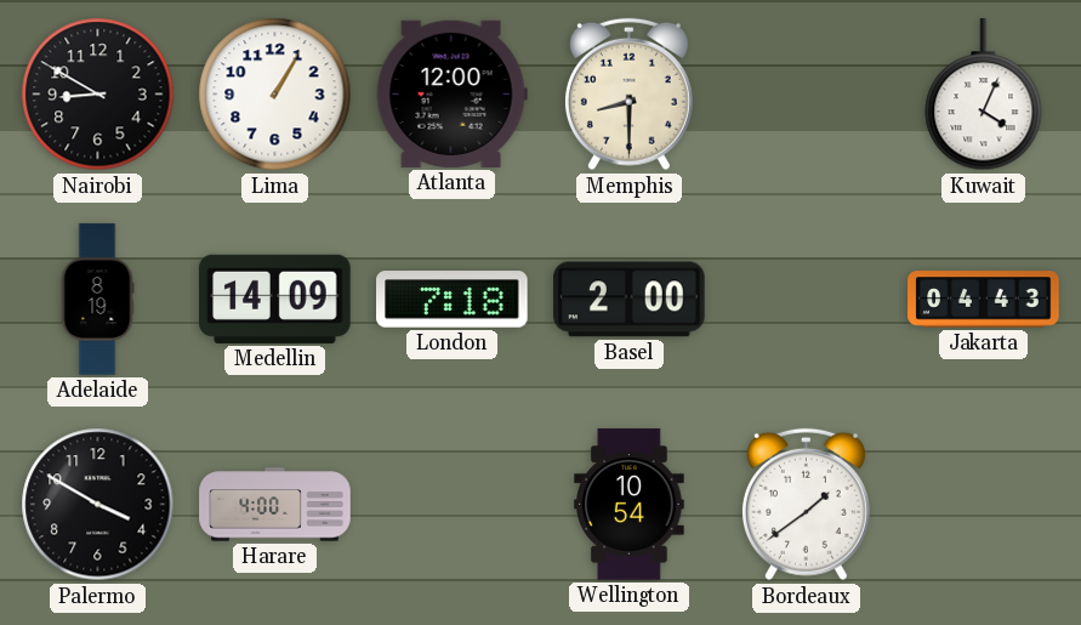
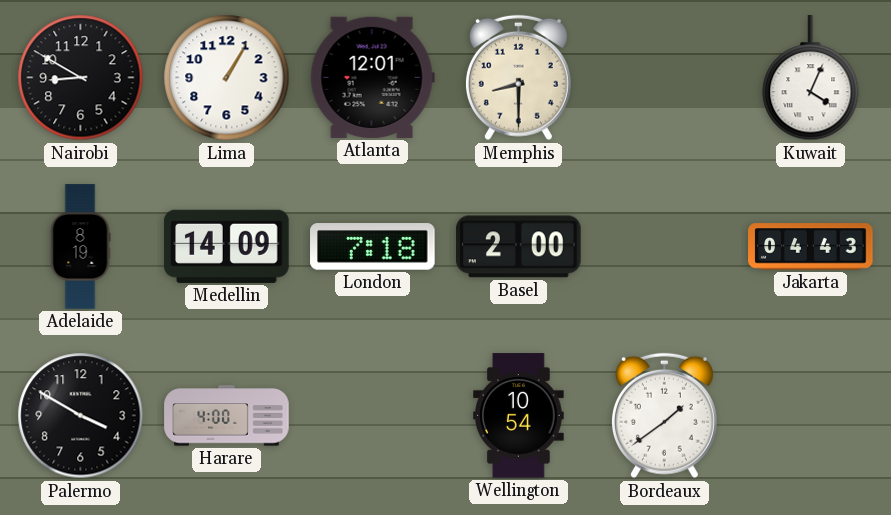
Atlanta: 12:00 -> 12:01 (372, 77)
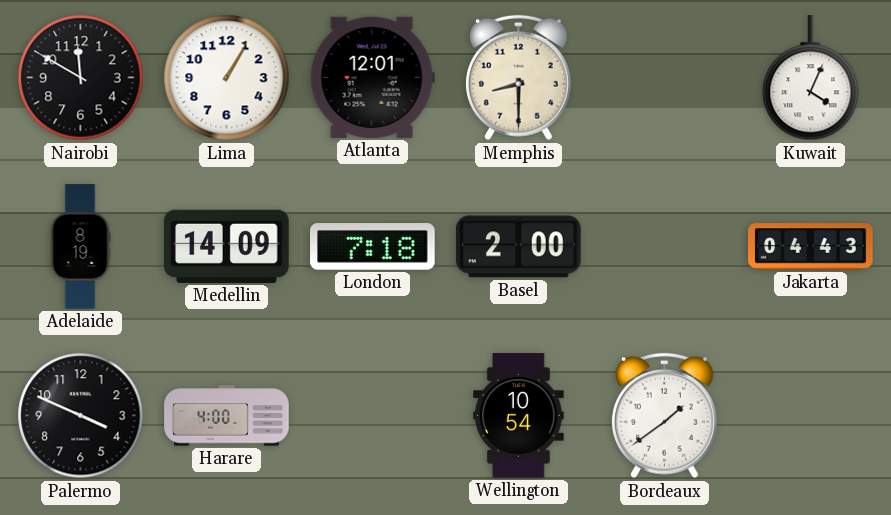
Nairobi: 8:50 -> 11:50 (81, 78)
Palermo: 3:50 -> 3:49 (81, 416)
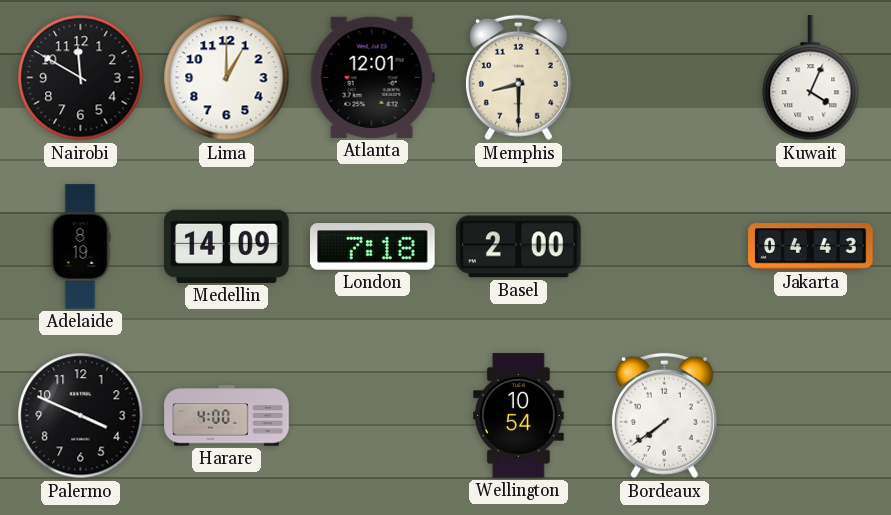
Lima: 1:05 -> 1:00 (227, 78)
Bordeaux: 1:39 -> 7:39 (664, 416)
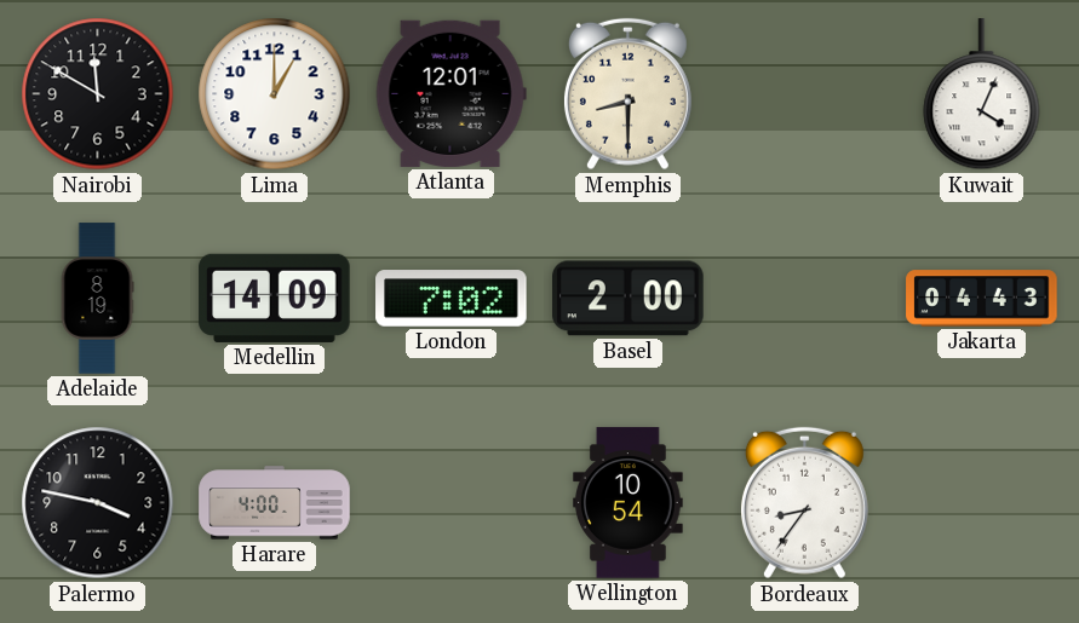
London: 7:18 -> 7:02 (452, 299)
Palermo: 3:49 -> 3:47 (98, 503)
Bordeaux: 7:39 -> 8:36 (804, 503)
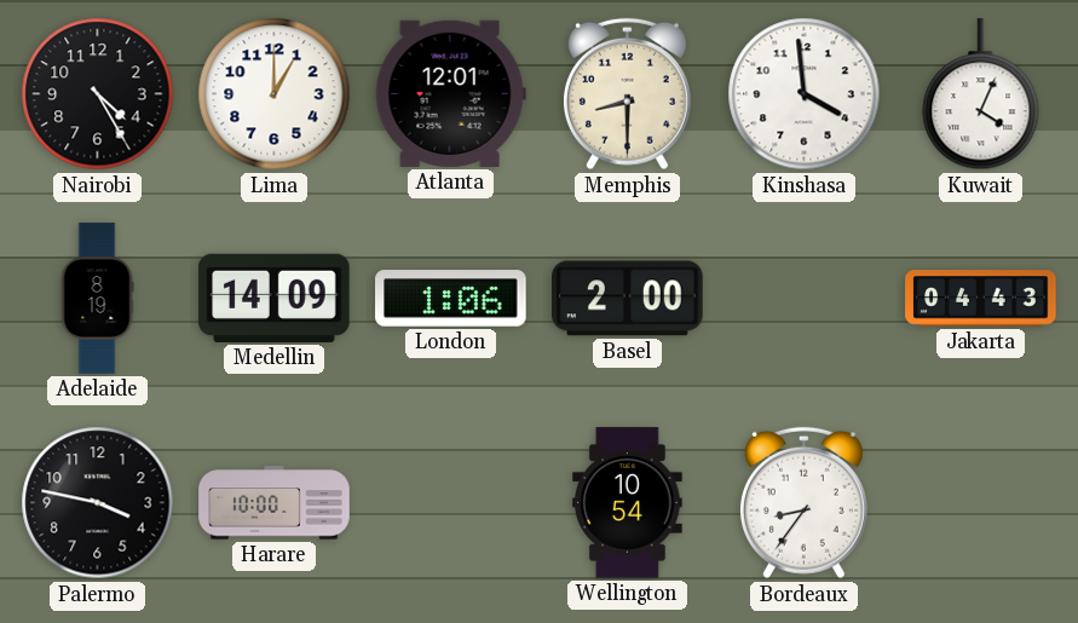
Nairobi: 11:50 -> 4:25 (98, 94)
Kinshasa: none -> 3:59 (805, 94)
London: 7:02 -> 1:06 (451, 299)
Harare: 4:00 -> 10:00 (275, 503)
